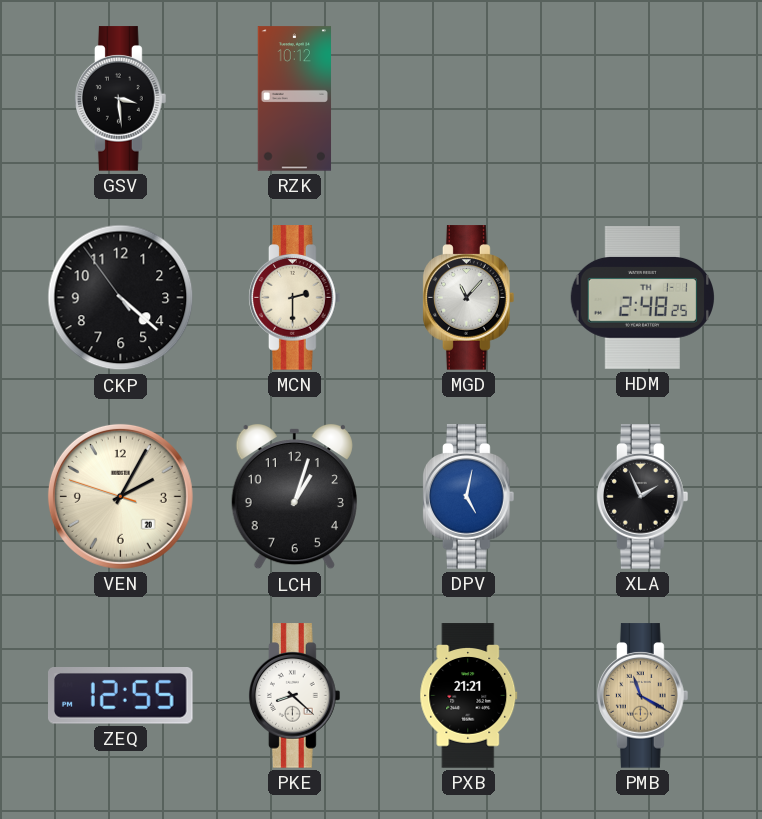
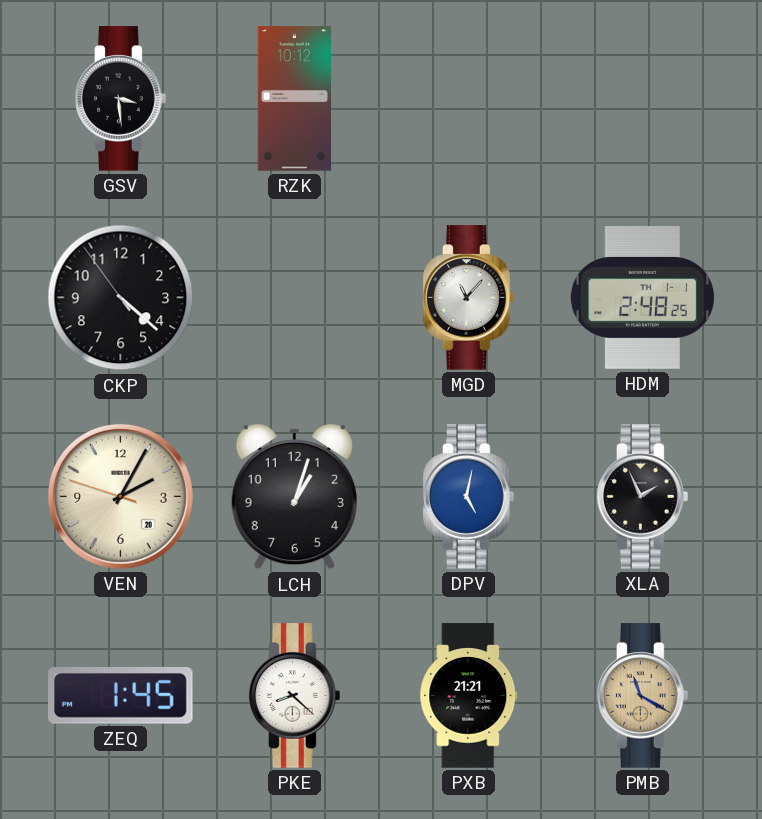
MCN: 2:30 -> none (295, 298)
ZEQ: 12:55 -> 1:45 (121, 696)
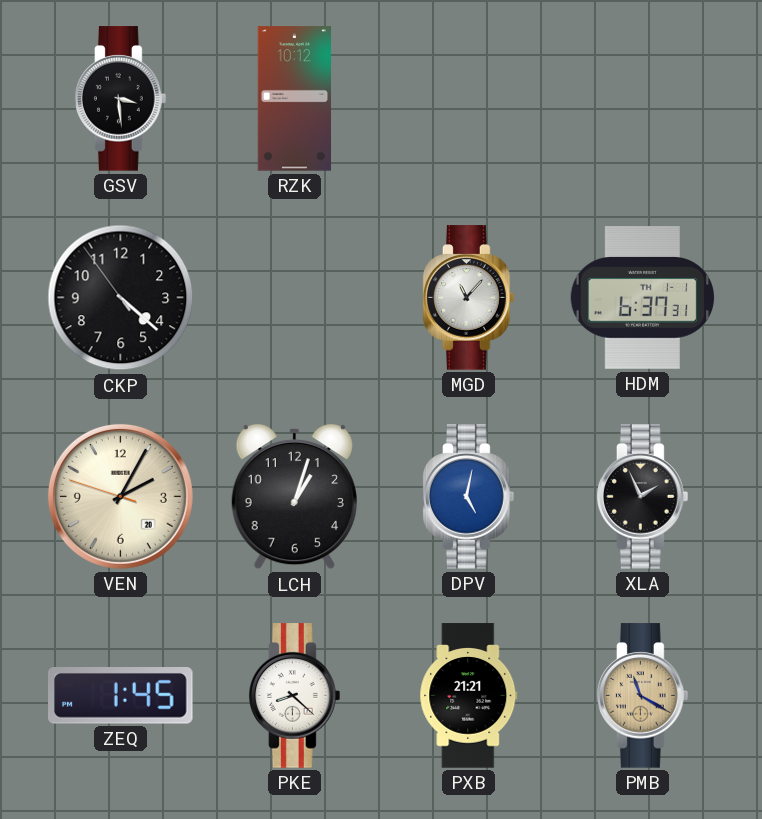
HDM: 2:48 -> 6:37 (642, 298)
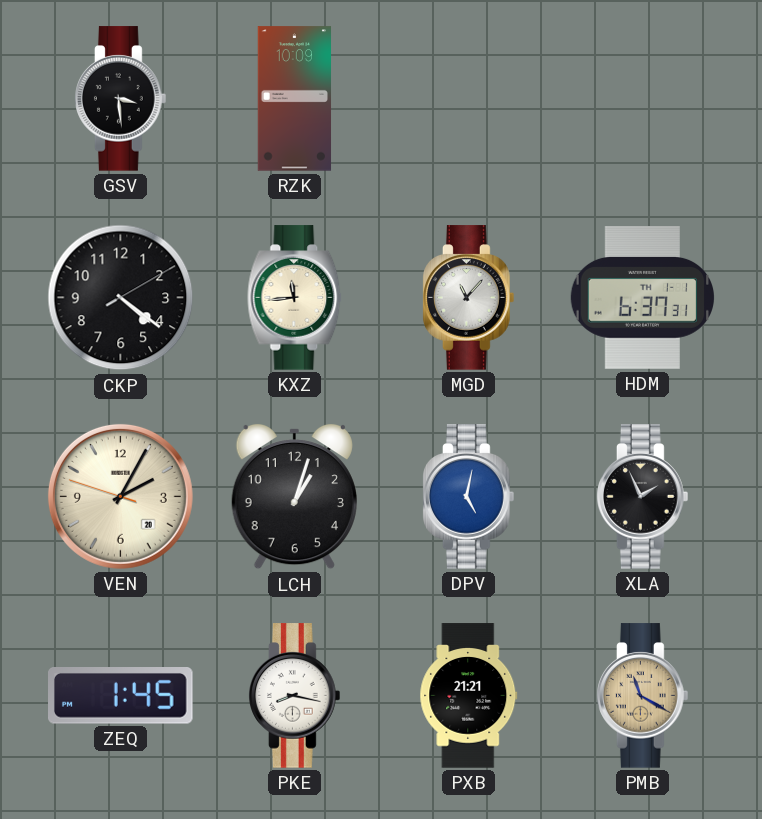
RZK: 10:12 -> 10:09 (295, 99)
CKP: 4:21:54 -> 4:21:10 (121, 298)
KXZ: none -> 11:44 (295, 298)
PKE: 8:22 -> 8:17 (295, 696)
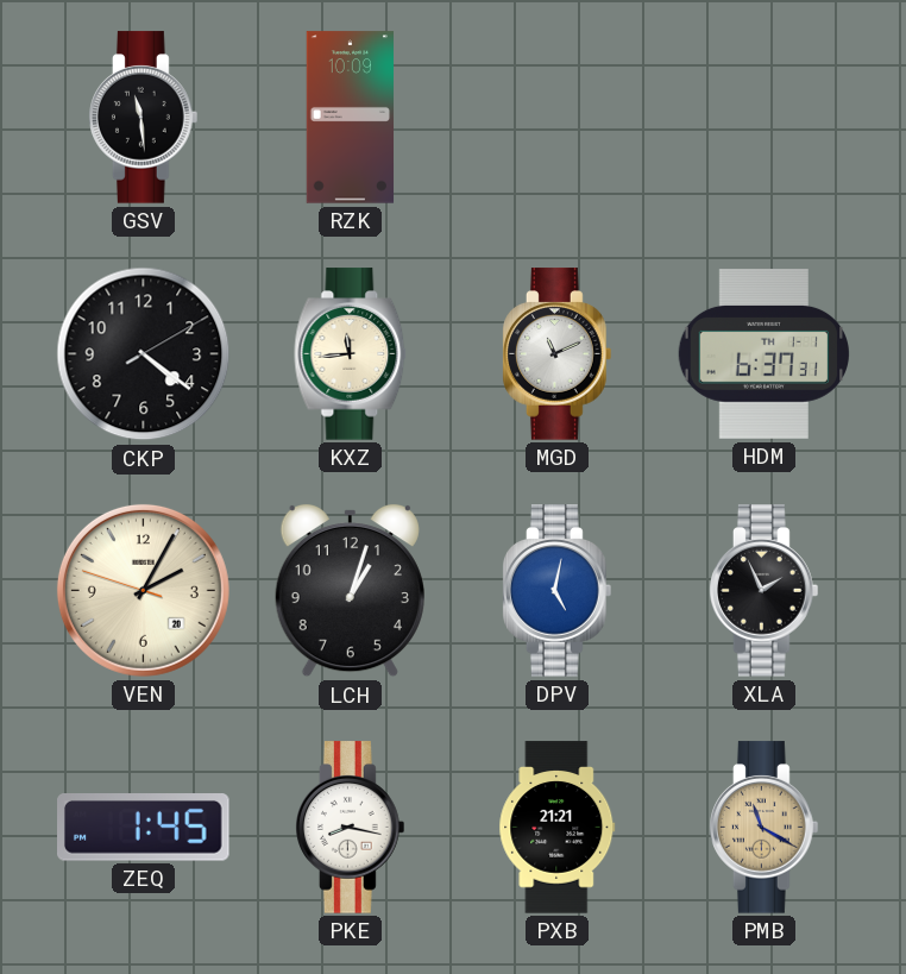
GSV: 3:29 -> 11:29 (144, 118)
MGD: 11:07 -> 11:11 (558, 354)
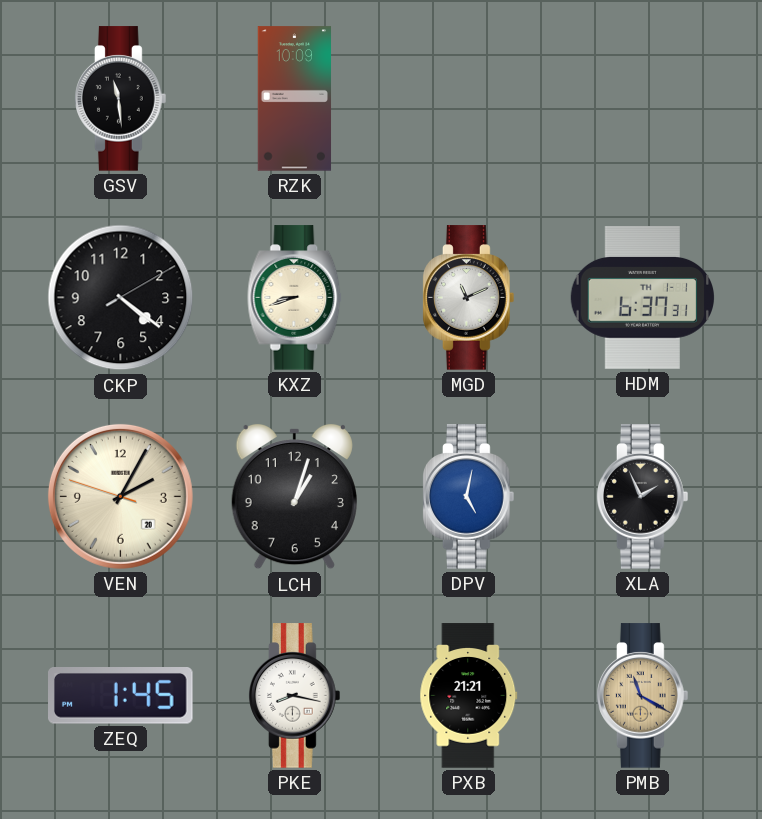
KXZ: 11:44 -> 8:42 (295, 298)
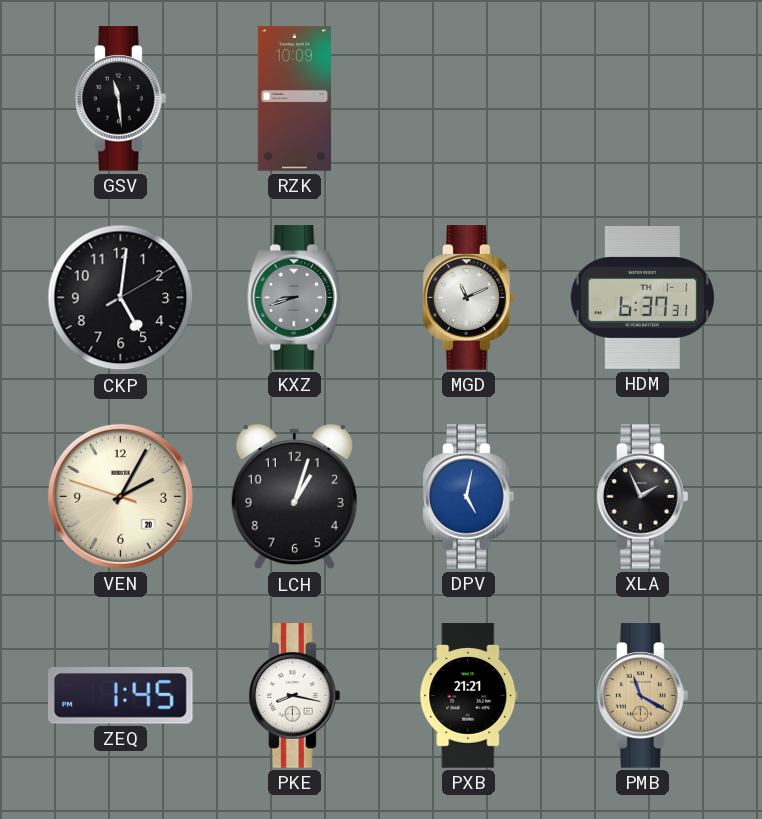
CKP: 4:21 -> 5:01 (121, 298)
KXZ dial: cream -> grey (295, 298)
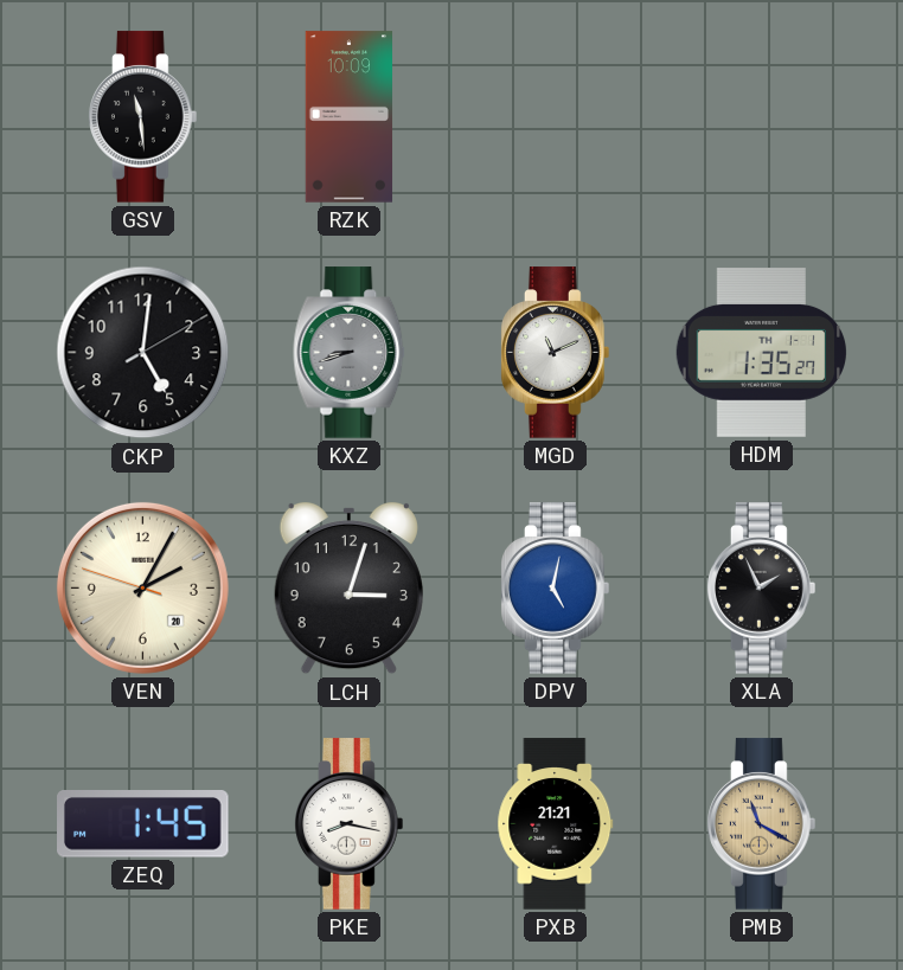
HDM: 6:37 -> 1:35 (761, 353)
LCH: 1:03 -> 3:03 (348, 589)
